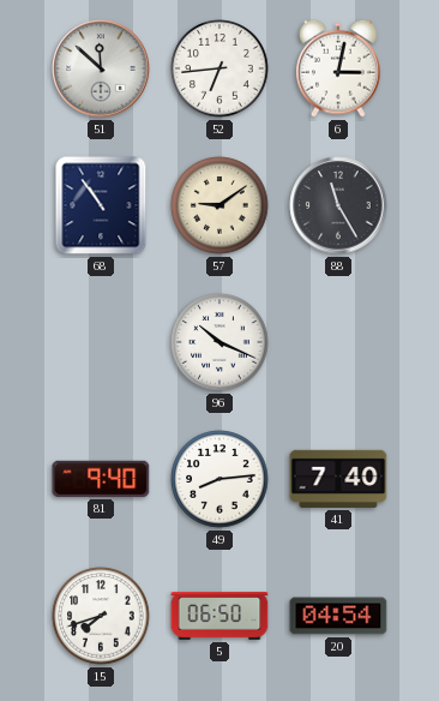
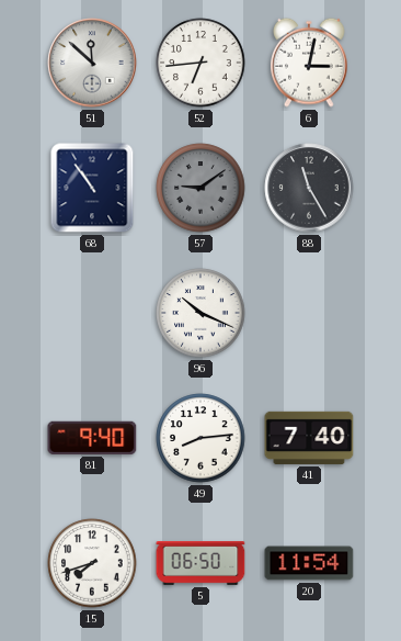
57 dial: cream -> grey (200, 188)
20: 04:54 -> 11:54 (309, 563)
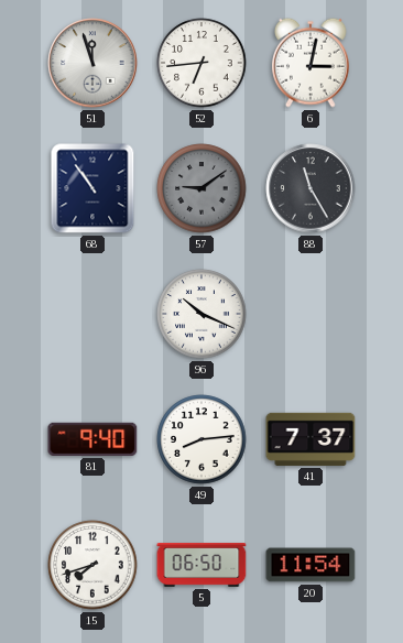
51: 11:52 -> 11:57 (92, 63)
41: 7:40 -> 7:37 (311, 439)
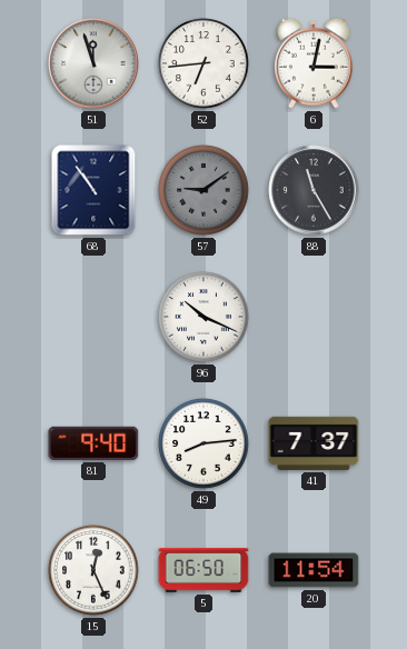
15: 7:42 -> 12:26 (93, 570)
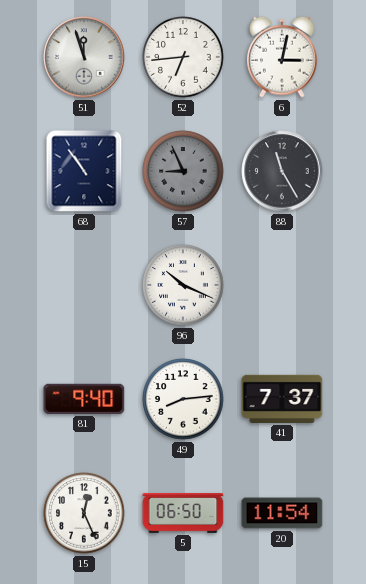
57: 9:09 -> 8:56 (183, 171)
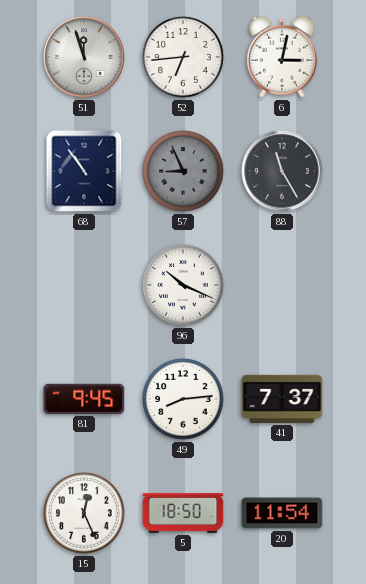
81: 9:40 -> 9:45 (84, 399)
5: 06:50 -> 18:50 (183, 513)
